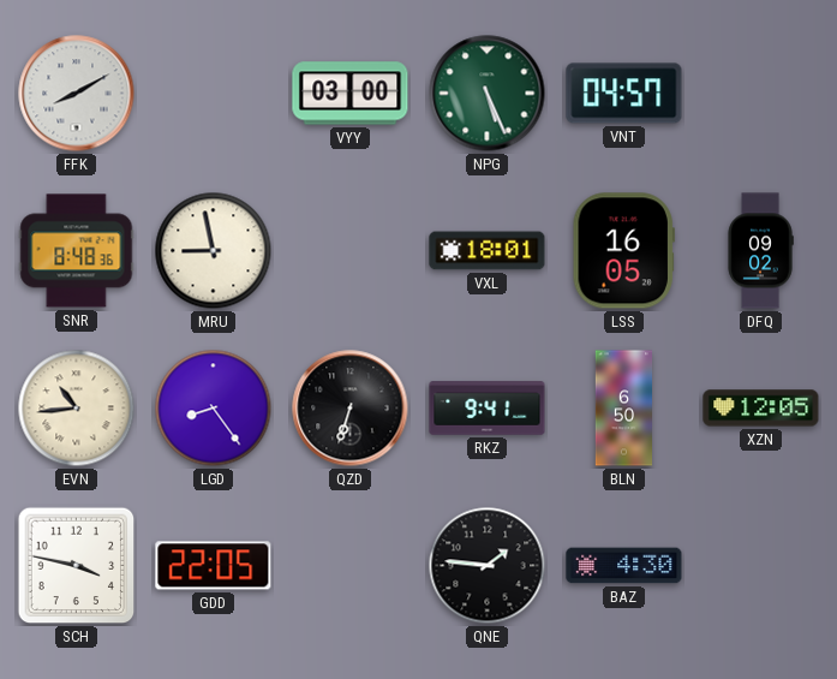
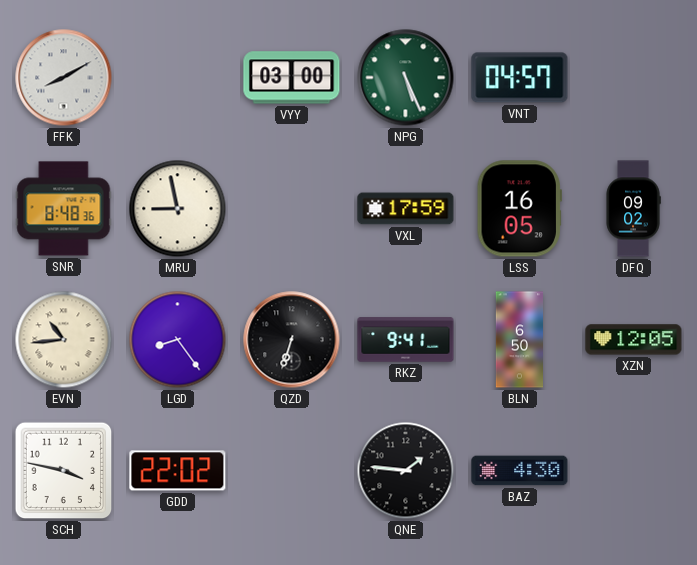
VXL: 18:01 -> 17:59 (406, 209)
GDD: 22:05 -> 22:02 (178, 471)
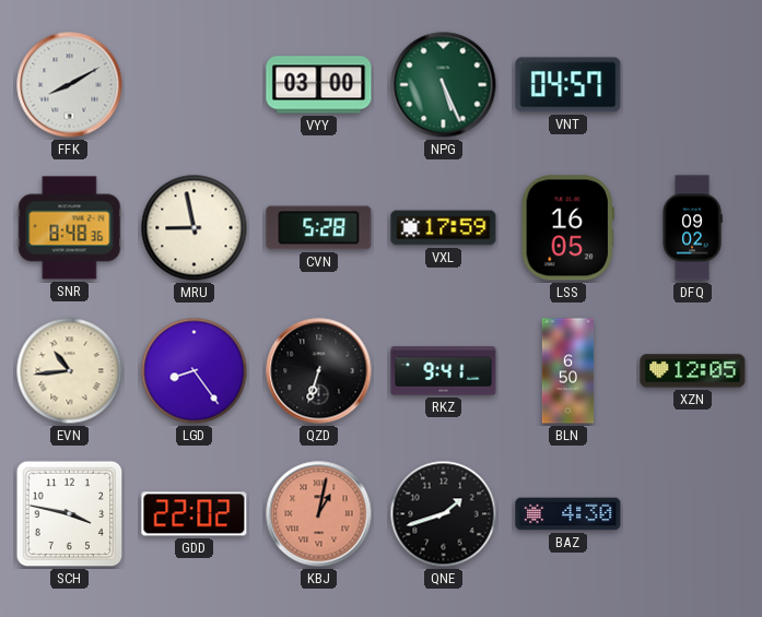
CVN: none -> 5:28 (319, 228)
KBJ: none -> 1:02 (319, 514)
QNE: 1:46 -> 1:42 (444, 514)
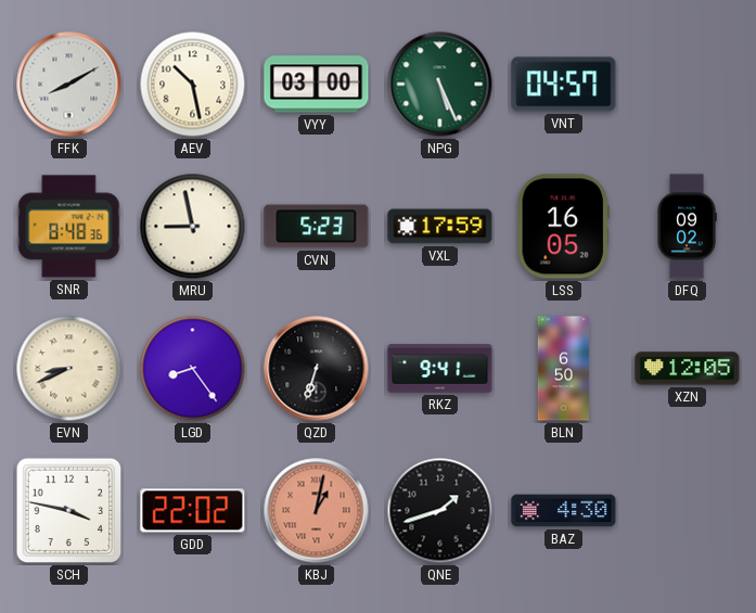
AEV: none -> 10:28 (193, 85)
CVN: 5:28 -> 5:23 (317, 227)
EVN: 10:44 -> 8:41 (69, 369)
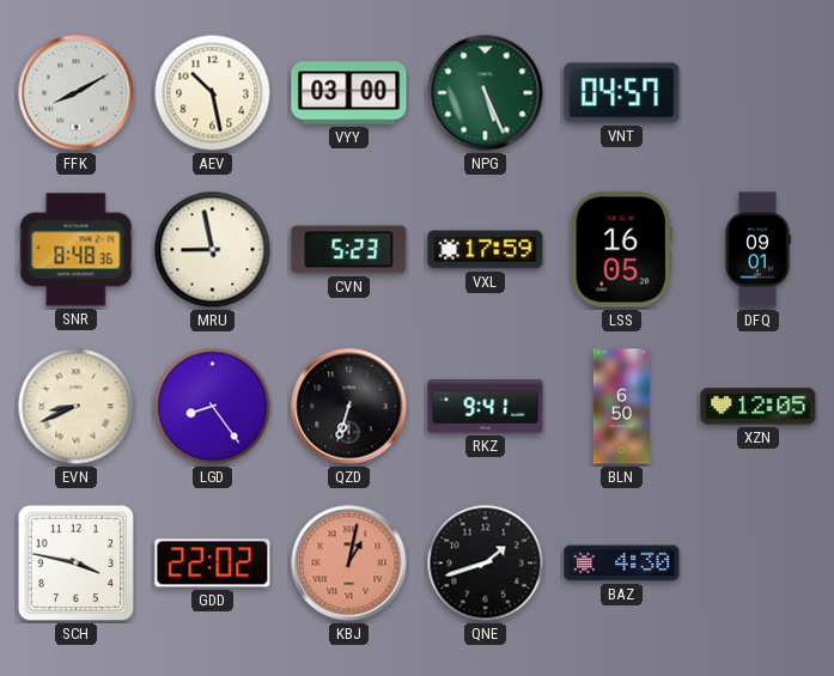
DFQ: 09:02 -> 09:01 (757, 250)
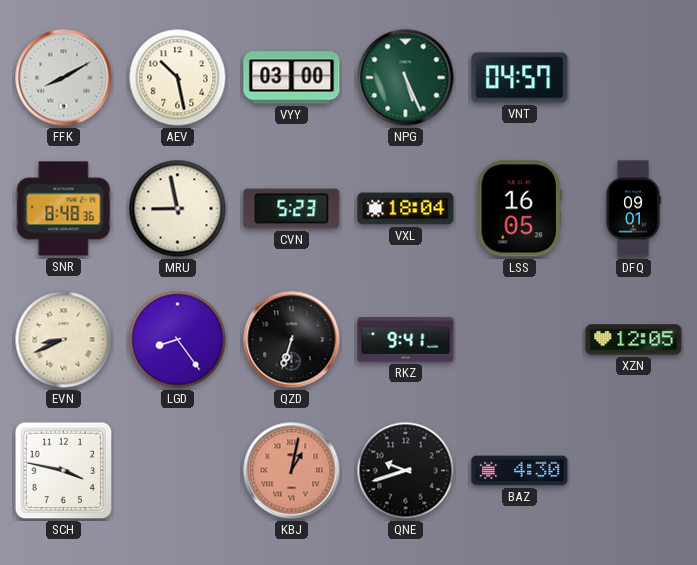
VXL: 17:59 -> 18:04 (406, 209)
BLN: 6:50 -> none (622, 407)
GDD: 22:02 -> none (213, 564)
QNE: 1:42 -> 9:42 (406, 471)
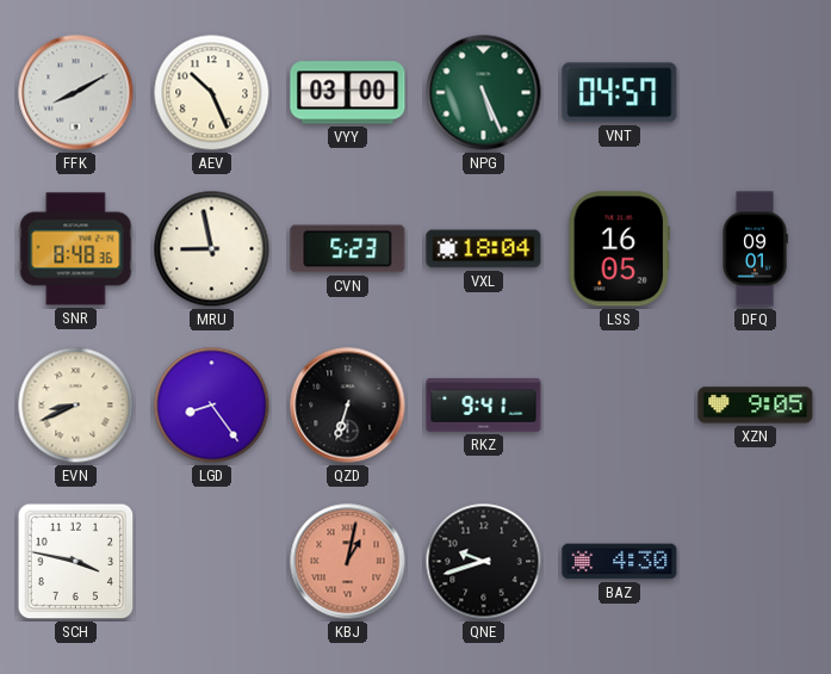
AEV: 10:28 -> 10:26 (212, 93)
XZN: 12:05 -> 9:05 (756, 406)
